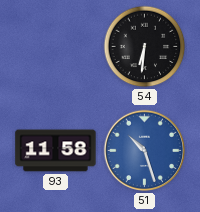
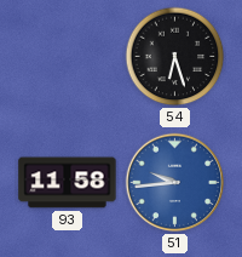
54: 6:31 -> 6:27 (175, 57)
51: 10:27 -> 9:44 (175, 183)
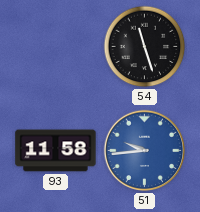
54: 6:27 -> 11:27 (145, 47)
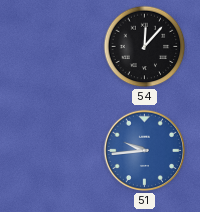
54: 11:27 -> 12:07 (145, 47)
93: 11:58 -> none (56, 151)
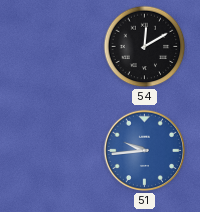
54: 12:07 -> 12:10 (145, 47)
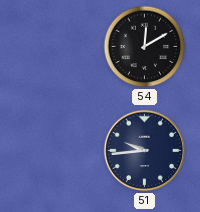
51 dial: blue -> navy (145, 151)
